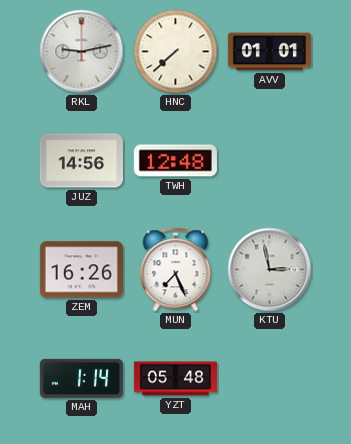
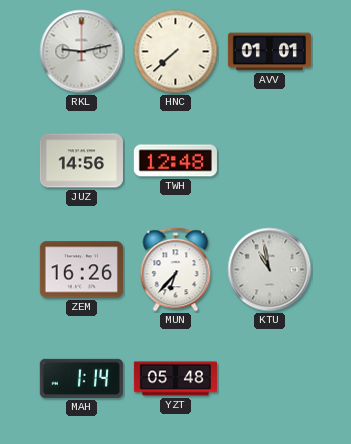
MUN: 7:26 -> 6:37 (176, 270)
KTU: 2:58 -> 10:58 (270, 270)
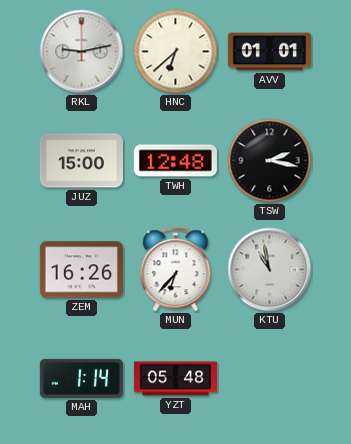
HNC: 7:38 -> 6:38 (176, 52)
JUZ: 14:56 -> 15:00 (81, 161)
TSW: none -> 2:17 (270, 161)
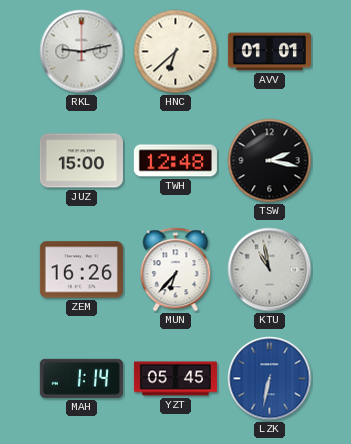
YZT: 05:48 -> 05:45 (175, 379)
LZK: none -> 6:32 (270, 379)
